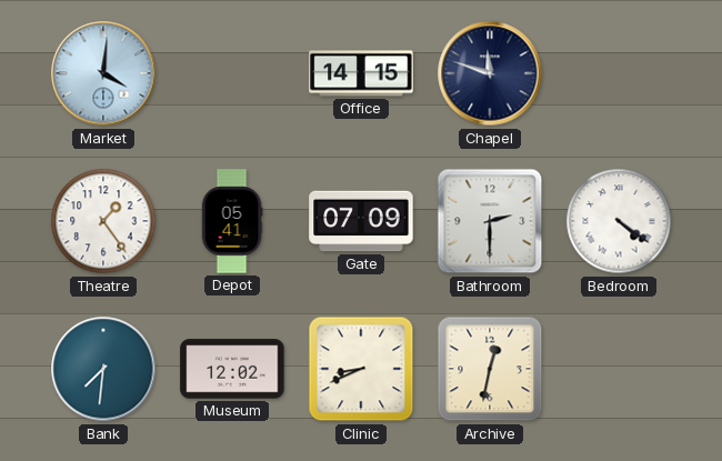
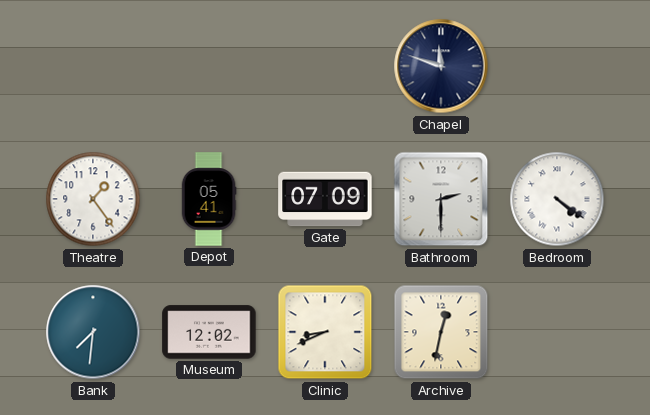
Market: 4:01 -> none (103, 73)
Office: 14:15 -> none (361, 73)
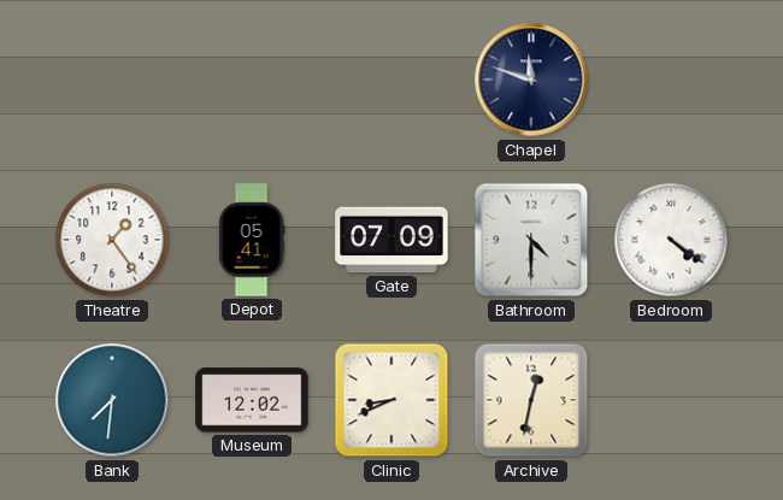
Bathroom: 2:30 -> 4:30 (531, 240)
